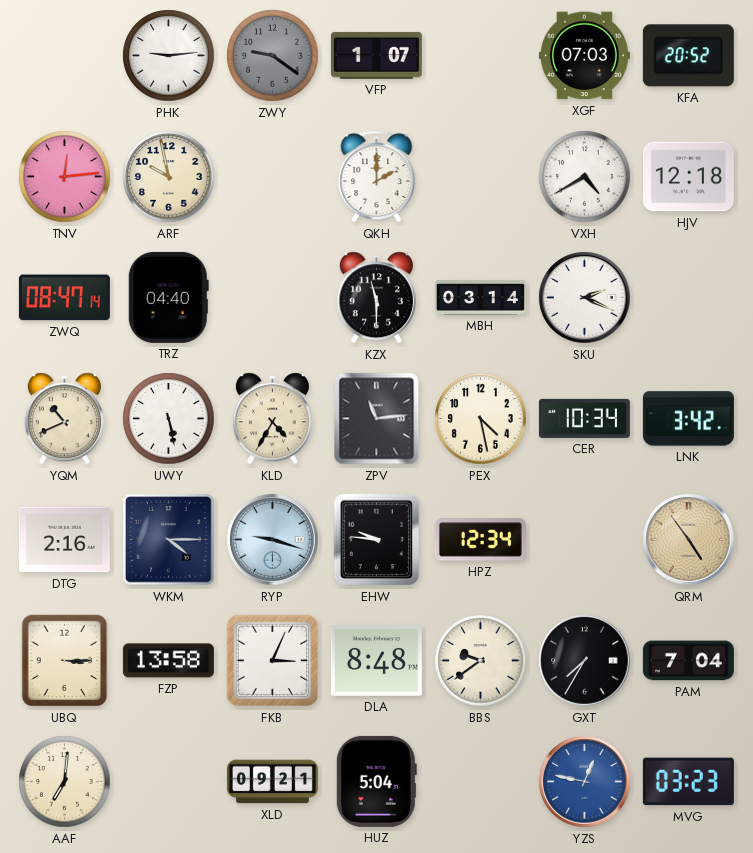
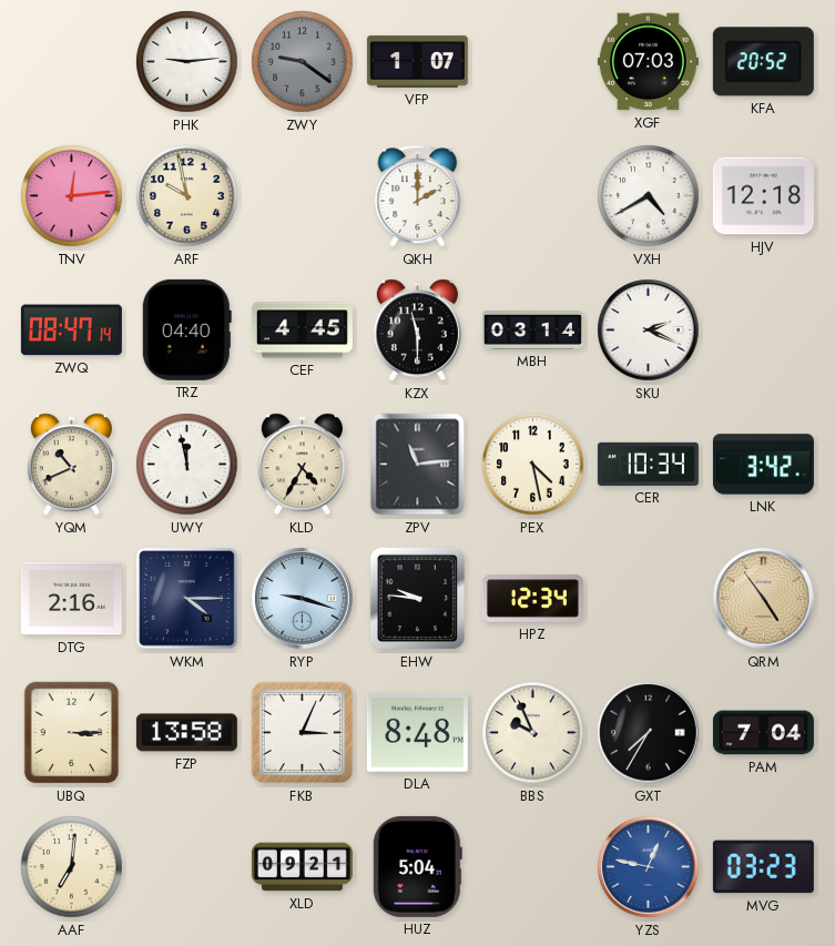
CEF: none -> 4:45 (302, 330)
UWY: 5:28 -> 11:58 (187, 465)
BBS: 9:39 -> 9:56 (533, 733)
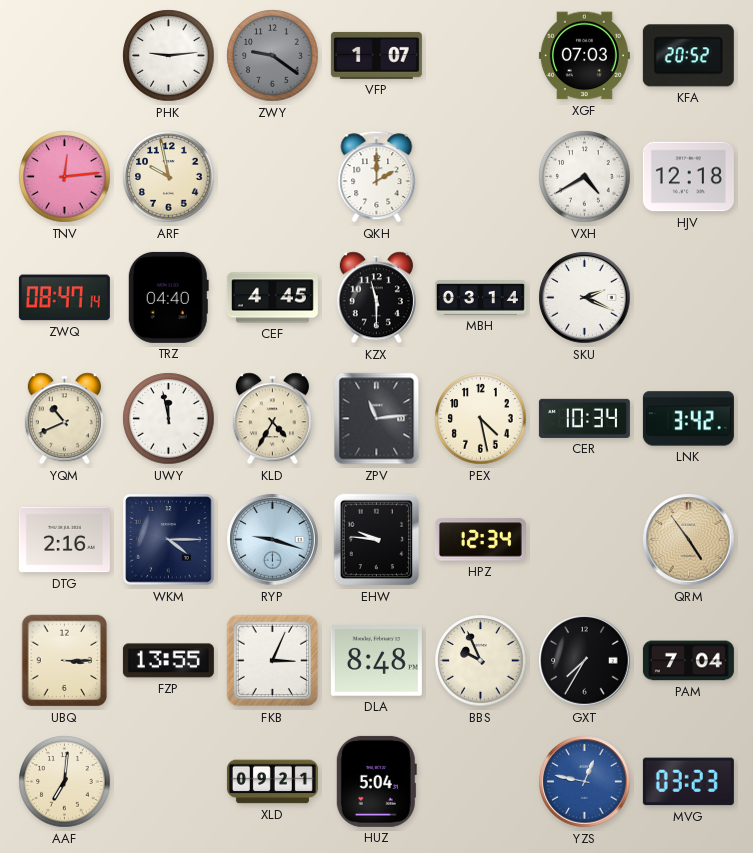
FZP: 13:58 -> 13:55 (168, 661)
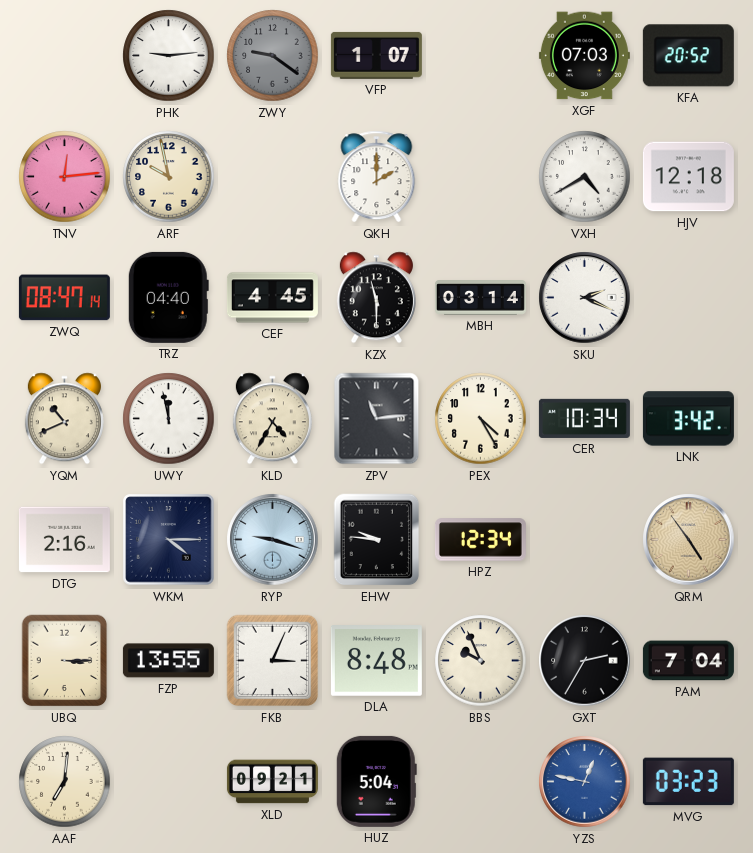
PEX: 4:28 -> 4:25 (481, 419)
GXT: 7:35 -> 2:35 (585, 661)
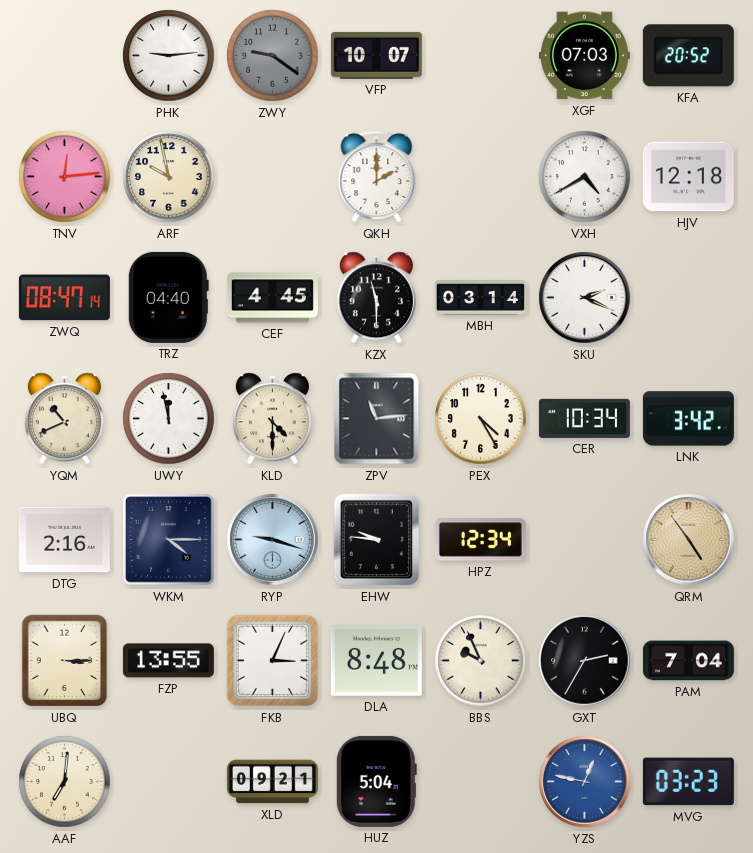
VFP: 1:07 -> 10:07 (376, 55)
KLD: 4:35 -> 4:30 (272, 419)
